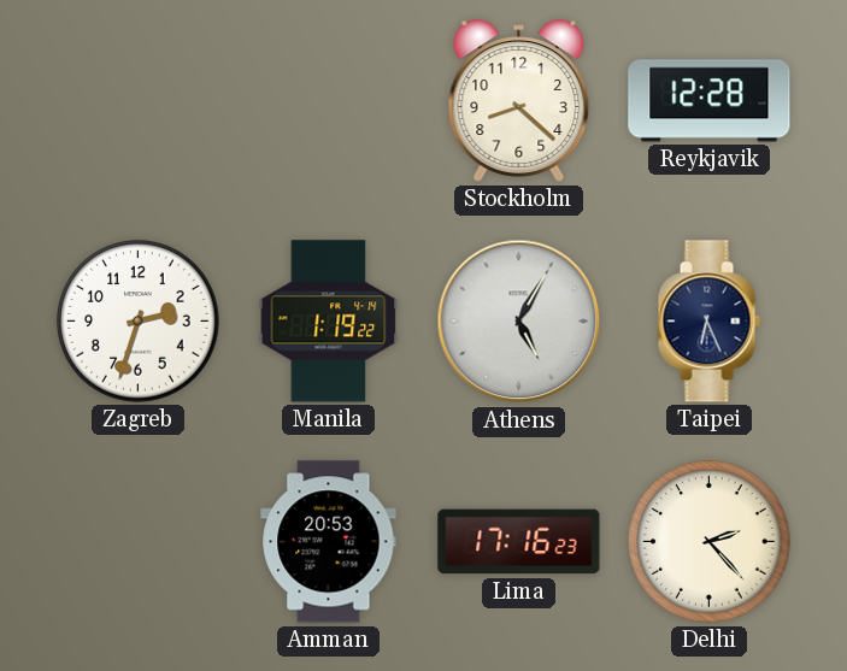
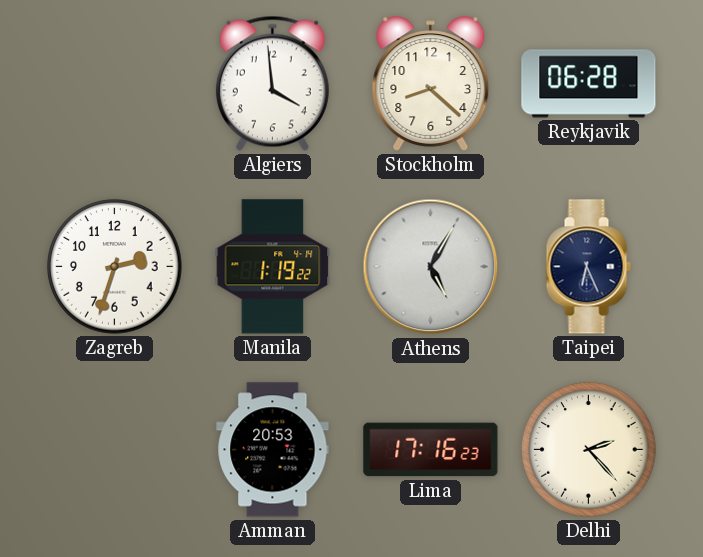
Algiers: none -> 3:59 (272, 83)
Reykjavik: 12:28 -> 06:28 (589, 84)
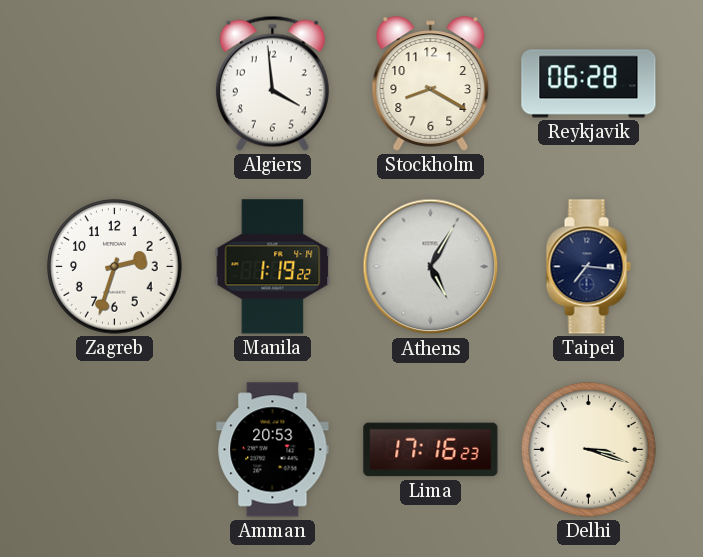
Stockholm: 8:22 -> 8:20 (431, 84)
Taipei: 6:26 -> 7:16 (588, 267)
Delhi: 2:23 -> 3:18 (589, 450)
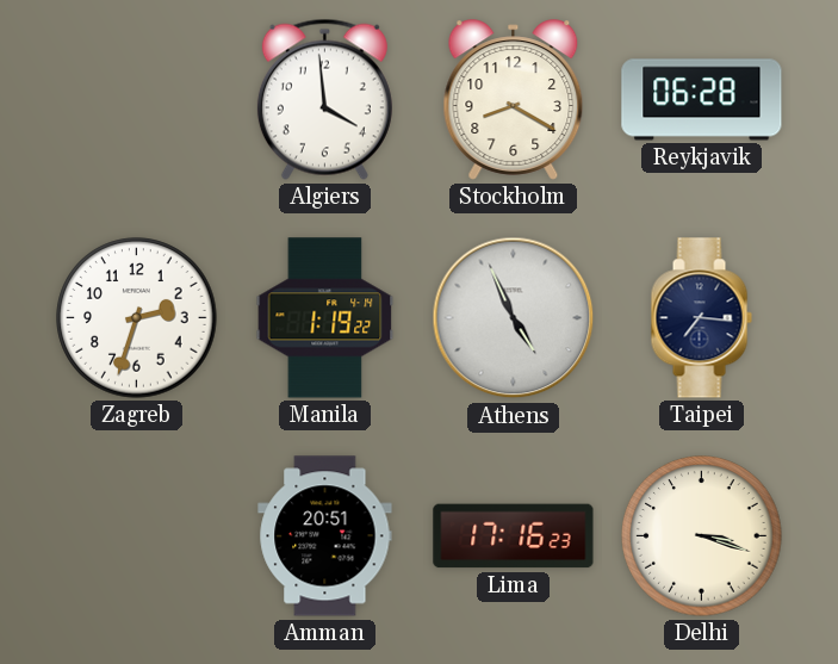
Athens: 5:05 -> 4:56 (514, 318)
Amman: 20:53 -> 20:51 (325, 536)
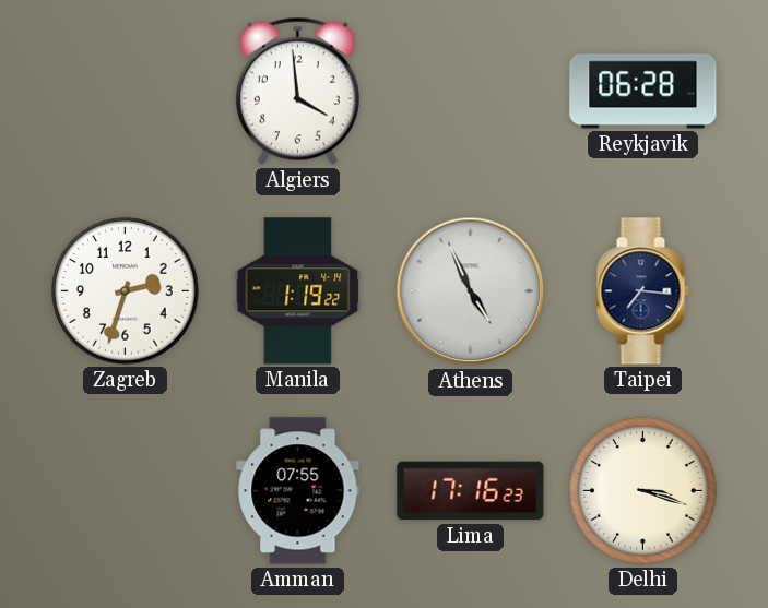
Stockholm: 8:20 -> none (514, 100)
Amman: 20:51 -> 07:55 (298, 491)
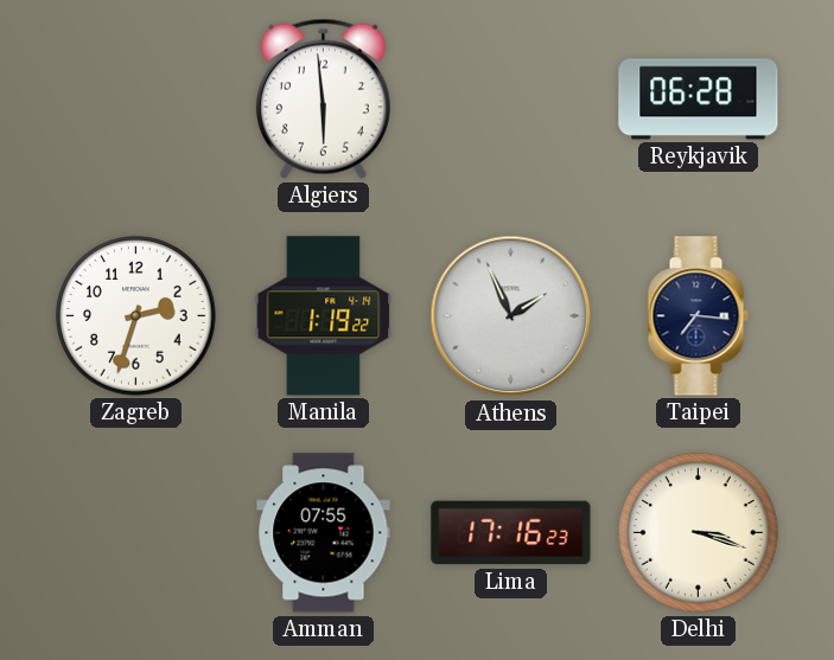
Algiers: 3:59 -> 5:59 (323, 98)
Athens: 4:56 -> 1:56 (511, 316)
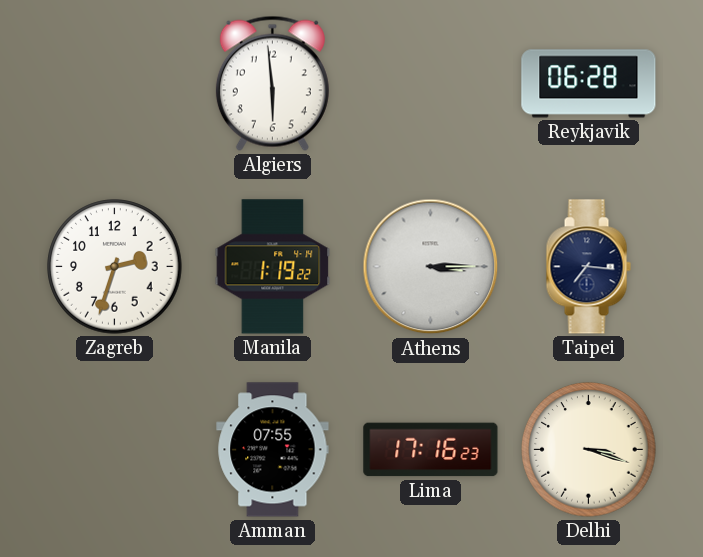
Athens: 1:56 -> 3:15 (431, 267)
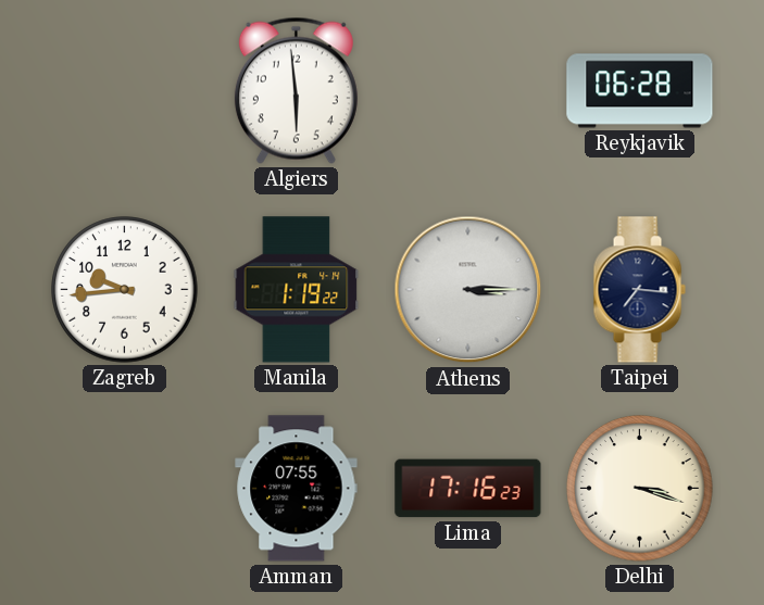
Zagreb: 2:33 -> 9:44 (125, 290)
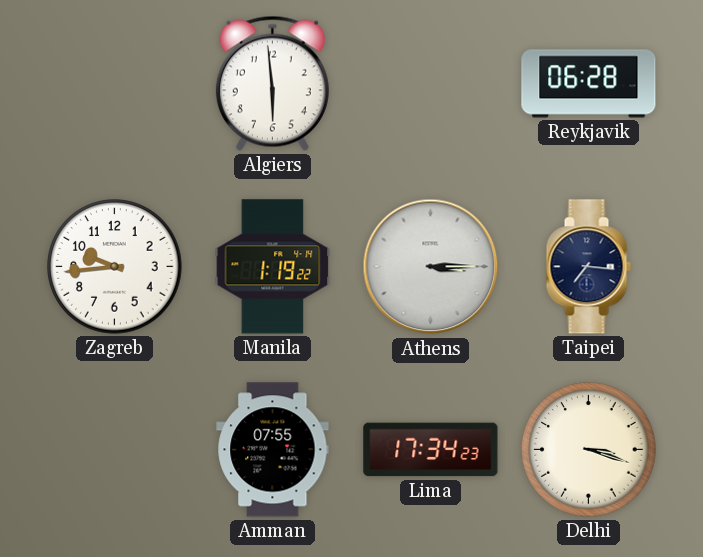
Lima: 17:16 -> 17:34 (431, 450)
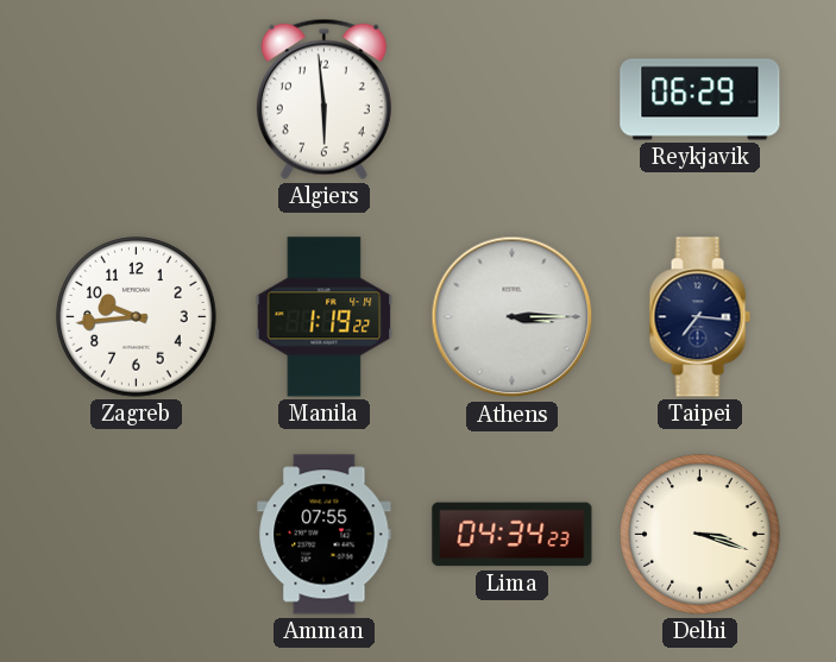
Reykjavik: 06:28 -> 06:29 (700, 100)
Lima: 17:34 -> 04:34 (513, 535)
